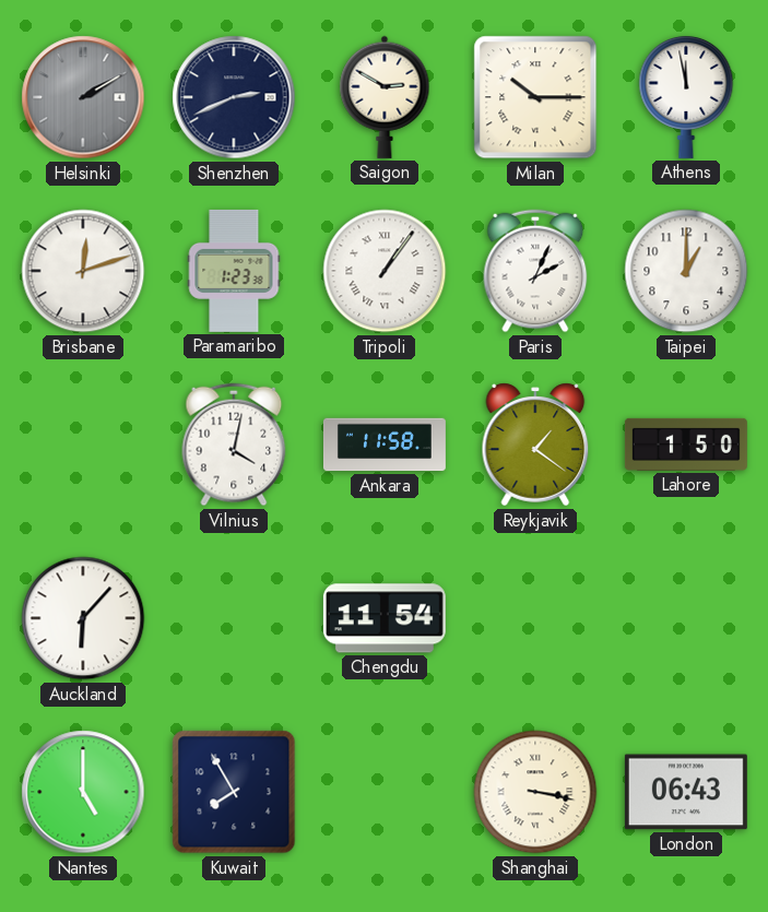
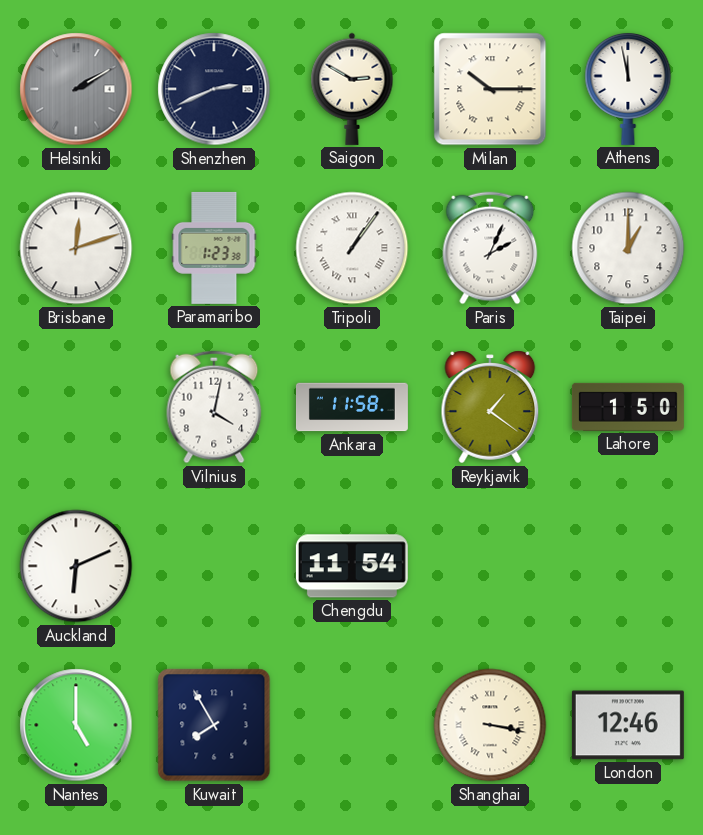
Auckland: 6:07 -> 6:11 (76, 566)
London: 06:43 -> 12:46 (628, 725)
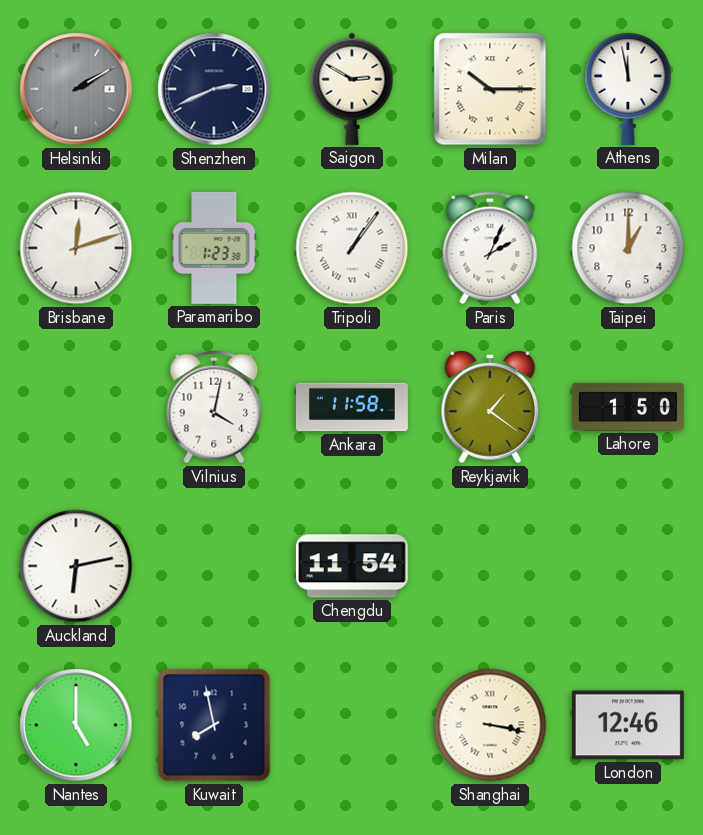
Auckland: 6:11 -> 6:13 (76, 566)
Kuwait: 7:55 -> 7:58 (214, 725)
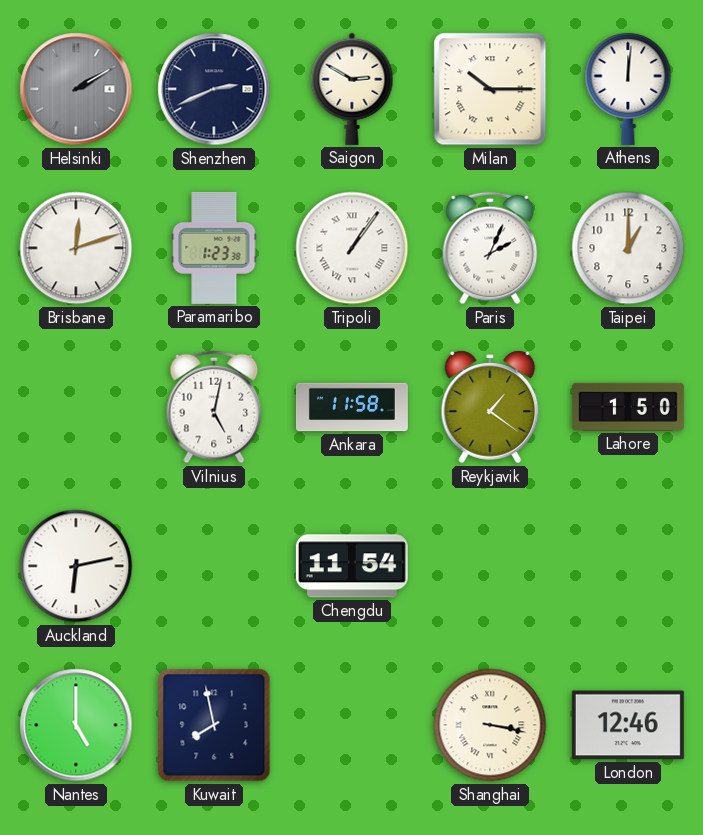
Athens: 11:58 -> 12:01 (628, 88)
Vilnius: 4:02 -> 5:02 (214, 407)
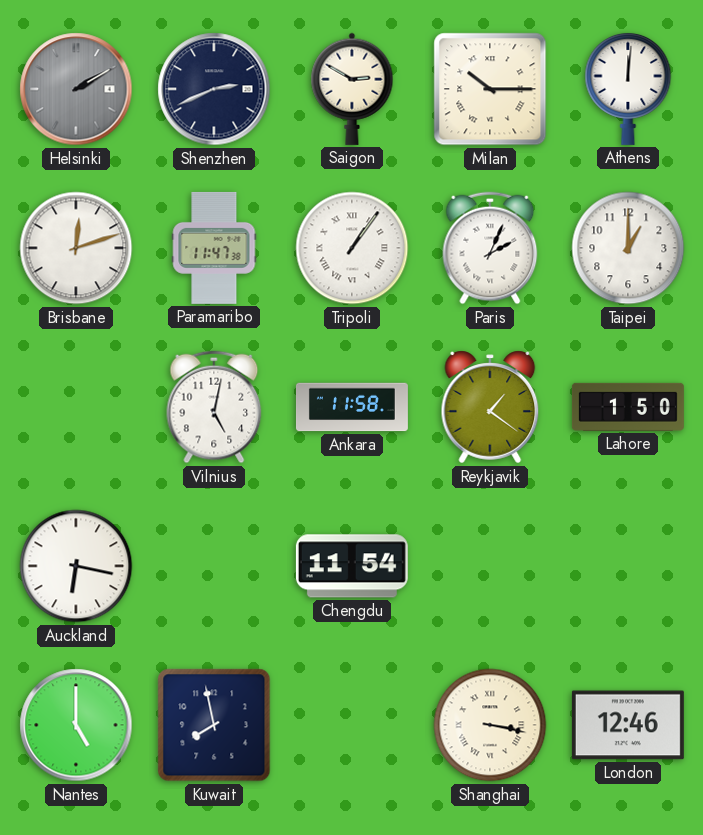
Paramaribo: 1:23 -> 11:47 (214, 248)
Auckland: 6:13 -> 6:17 (76, 566)
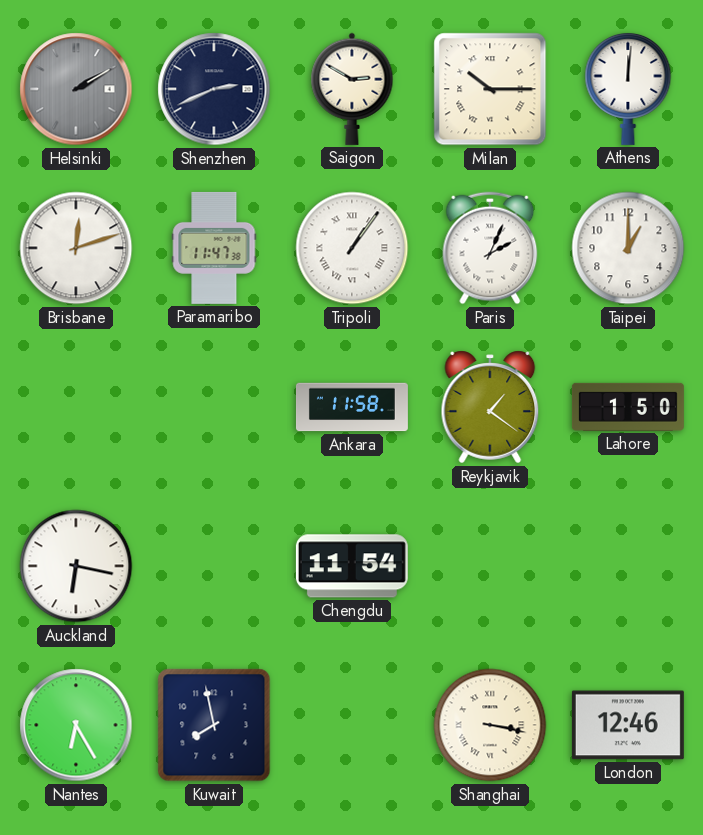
Vilnius: 5:02 -> none (214, 407)
Nantes: 5:00 -> 6:25 (76, 725)
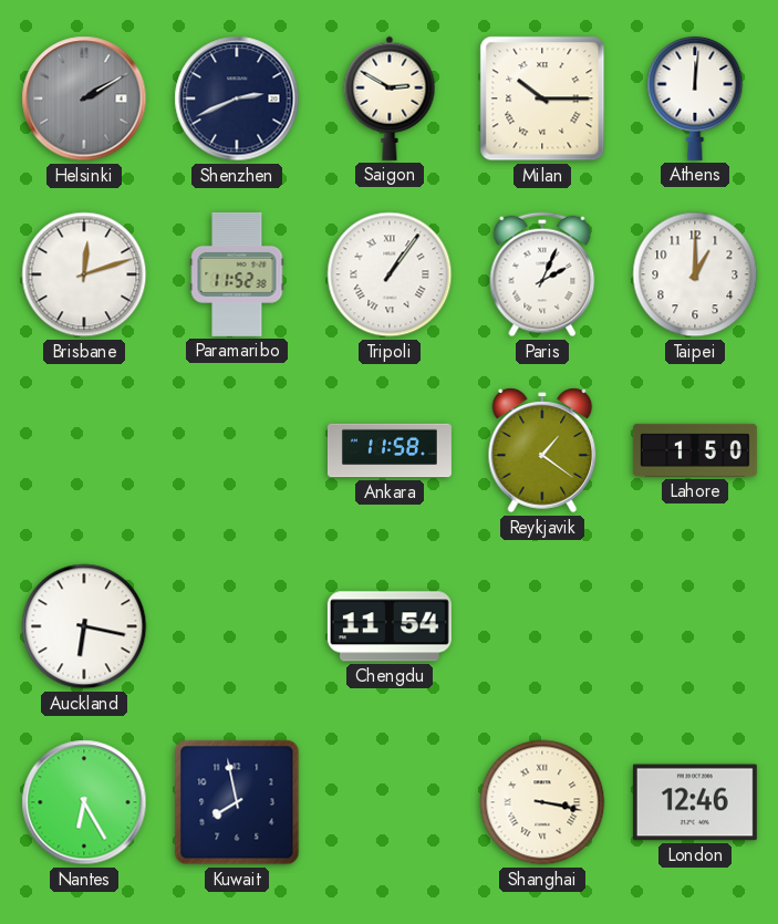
Paramaribo: 11:47 -> 11:52 (237, 274)
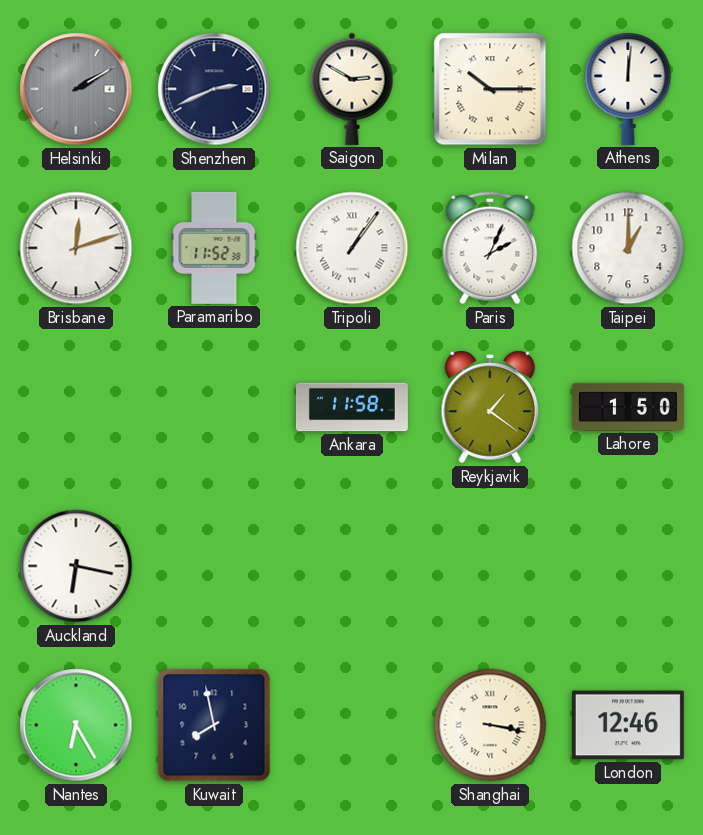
Chengdu: 11:54 -> none (390, 626)
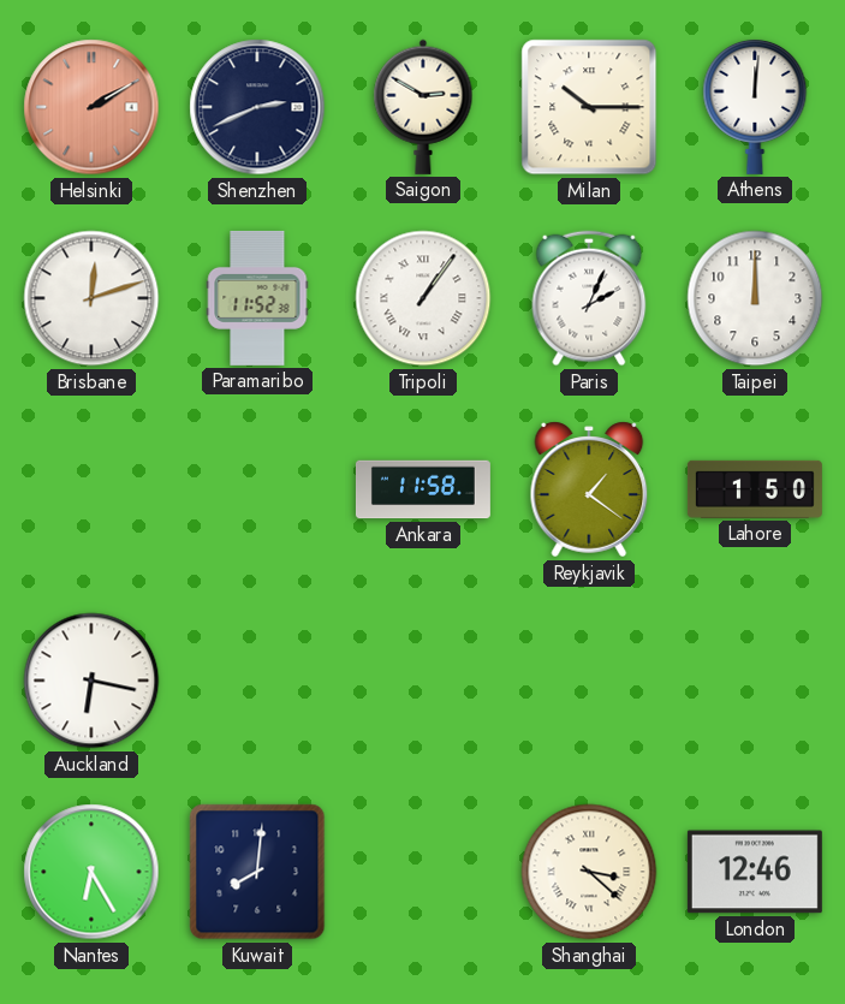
Helsinki dial: grey -> salmon (91, 107)
Taipei: 1:00 -> 12:00 (755, 298)
Kuwait: 7:58 -> 8:01 (257, 872)
Shanghai: 3:17 -> 3:22 (589, 872)
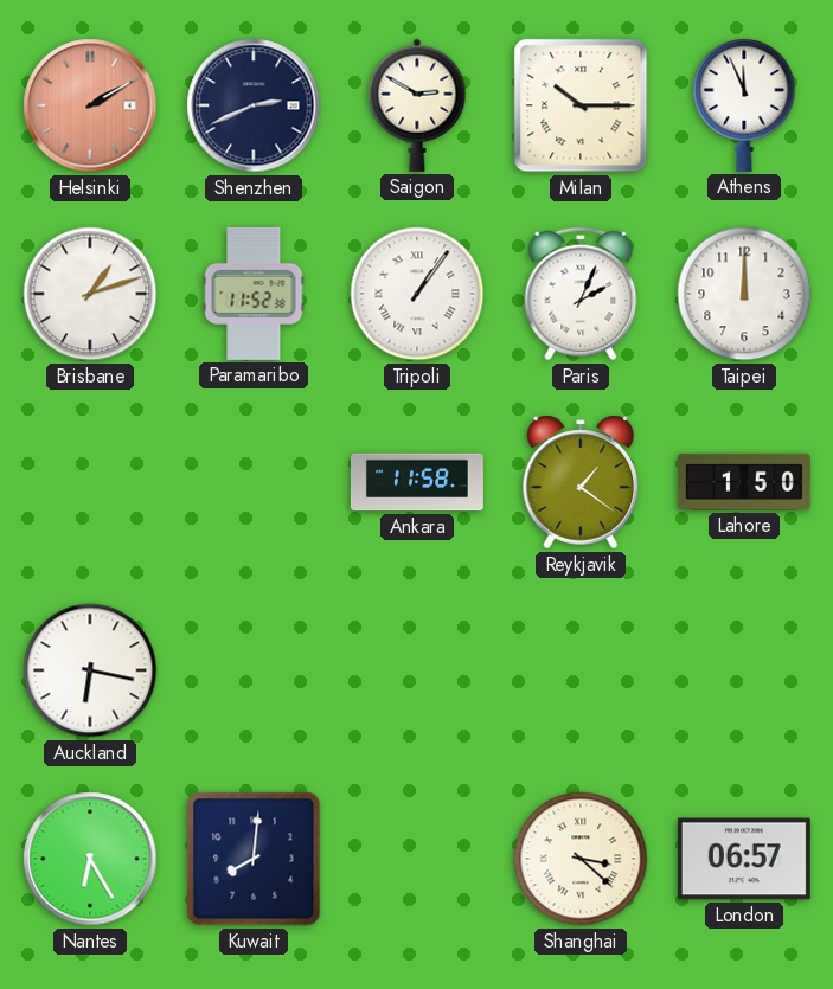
Athens: 12:01 -> 11:56 (744, 104)
Brisbane: 12:12 -> 1:12 (90, 294)
London: 12:46 -> 06:57 (744, 859)
